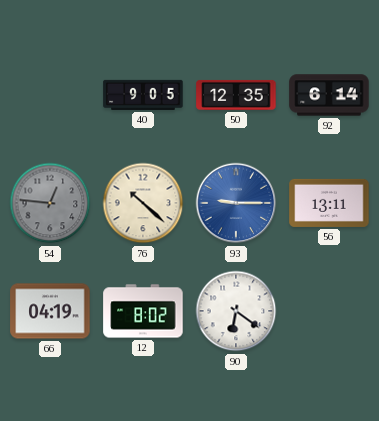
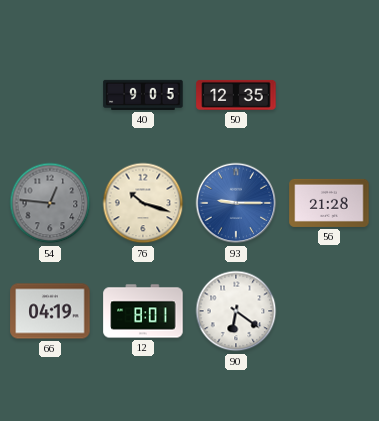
92: 6:14 -> none (329, 95)
76: 10:22 -> 10:18 (143, 203)
56: 13:11 -> 21:28 (329, 203)
12: 8:02 -> 8:01 (143, 311)
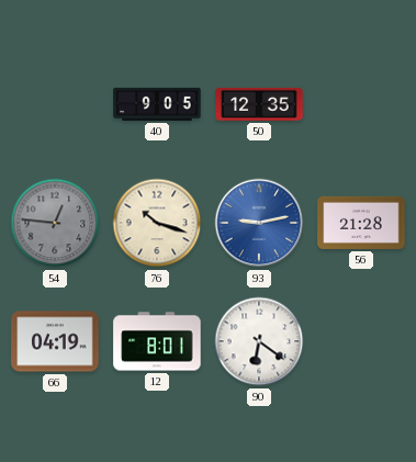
93: 9:15 -> 9:13 (259, 223)
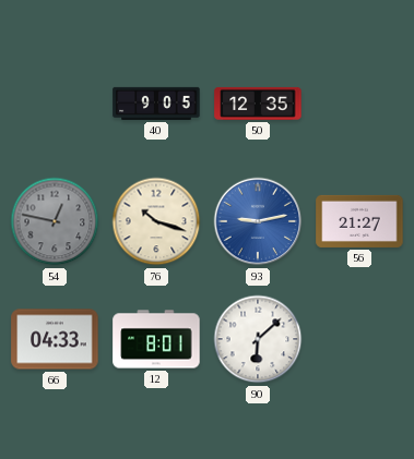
54: 12:46 -> 12:47 (55, 221)
56: 21:28 -> 21:27 (359, 221)
66: 04:19 -> 04:33 (55, 339)
90: 6:21 -> 6:08 (258, 339)
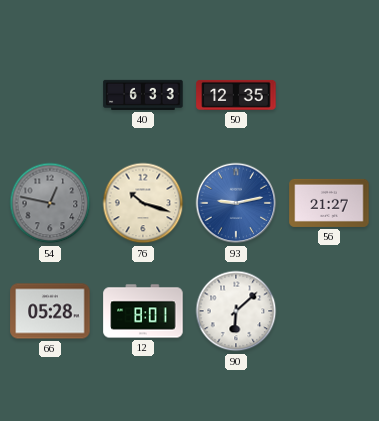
40: 9:05 -> 6:33 (143, 95)
66: 04:33 -> 05:28 (50, 311)
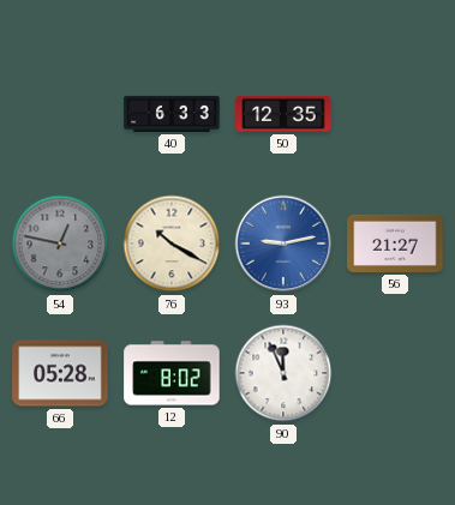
76: 10:18 -> 10:20 (172, 244)
12: 8:01 -> 8:02 (172, 373)
90: 6:08 -> 11:56 (283, 373)
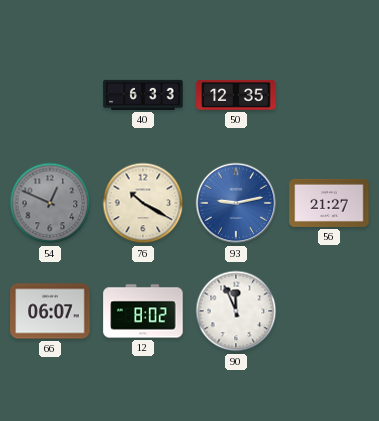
54: 12:47 -> 12:49 (50, 203)
66: 05:28 -> 06:07 (50, 311)
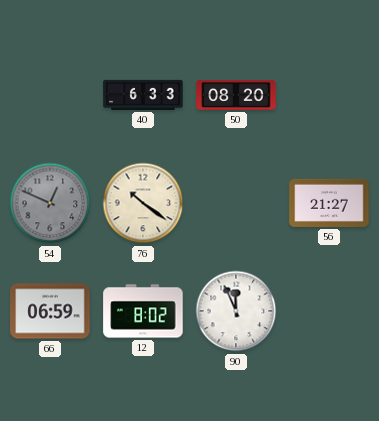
50: 12:35 -> 08:20 (236, 95)
76: 10:20 -> 10:21 (143, 203)
93: 9:13 -> none (236, 203)
66: 06:07 -> 06:59 (50, 311)
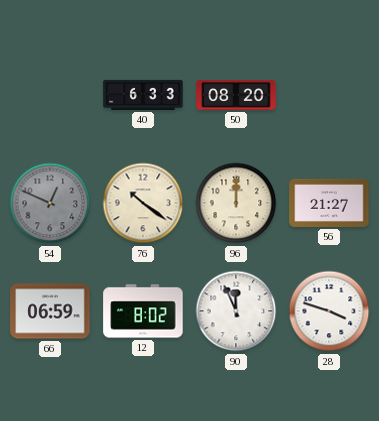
96: none -> 12:00 (236, 203)
28: none -> 3:48 (329, 311)
